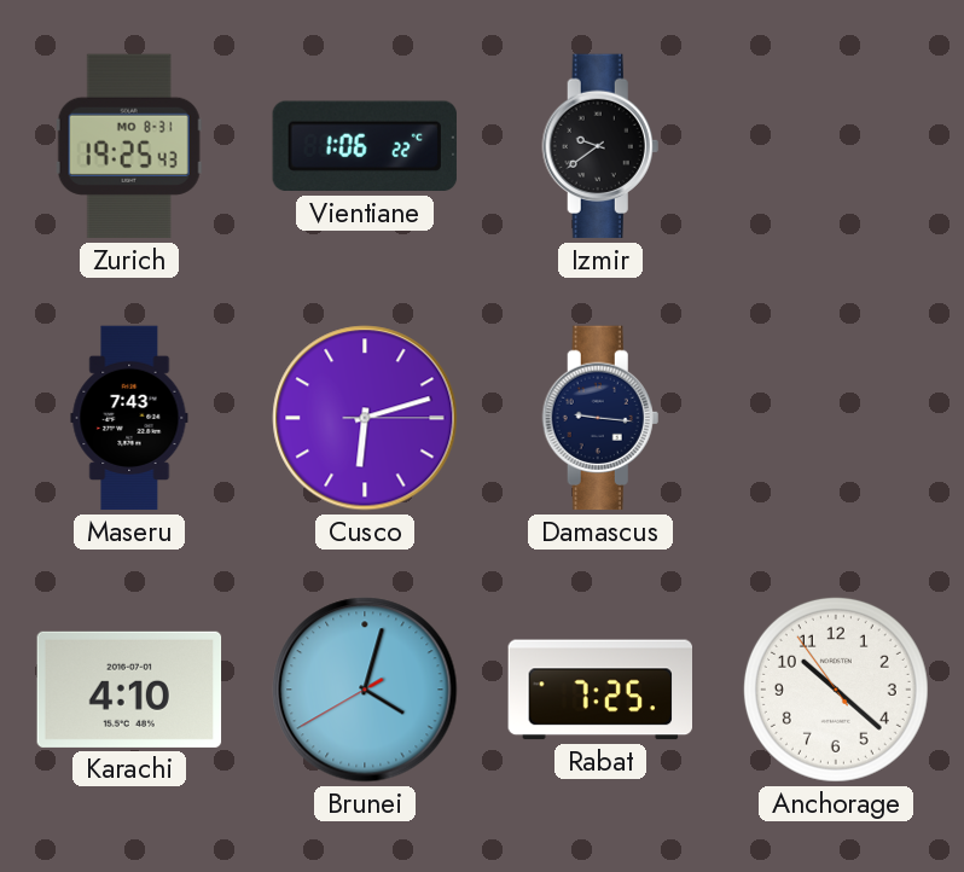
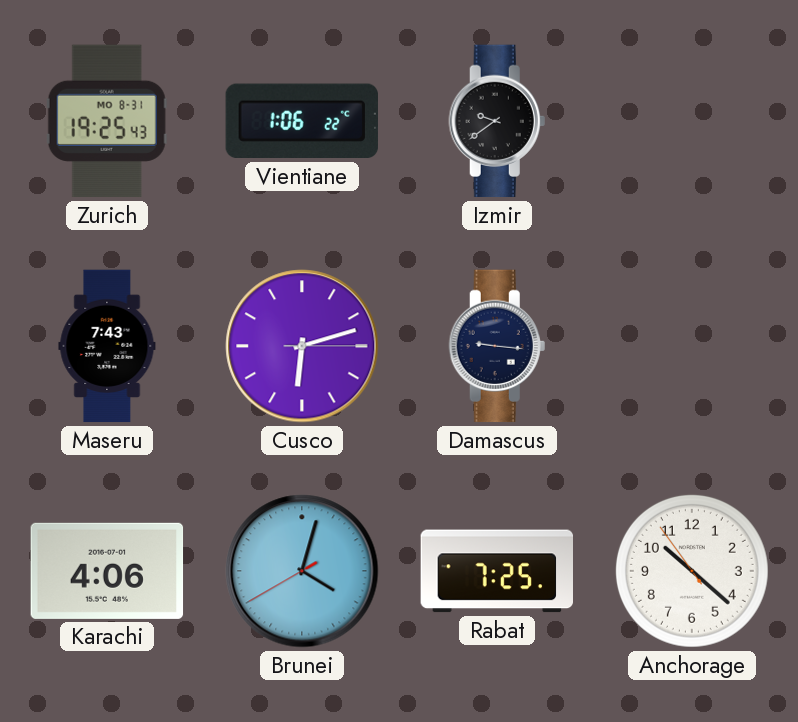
Karachi: 4:10 -> 4:06 (107, 571)
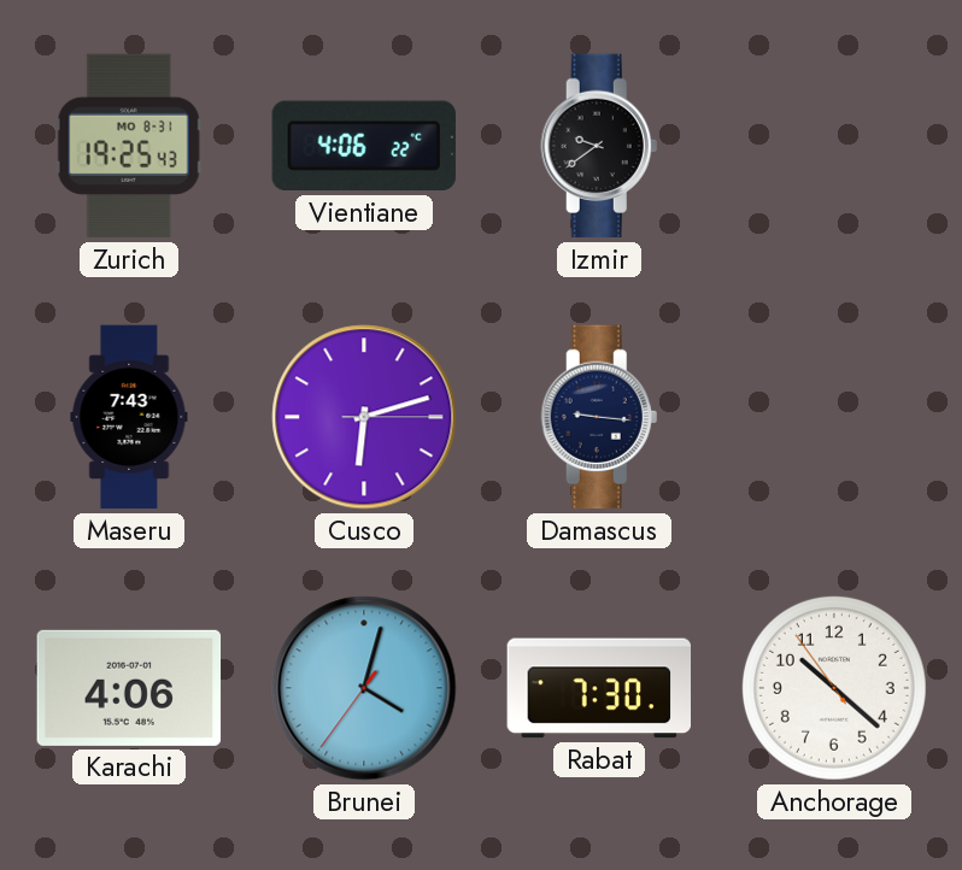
Vientiane: 1:06 -> 4:06 (364, 146)
Brunei: 4:02:40 -> 4:02:36 (364, 688)
Rabat: 7:25 -> 7:30 (599, 688)
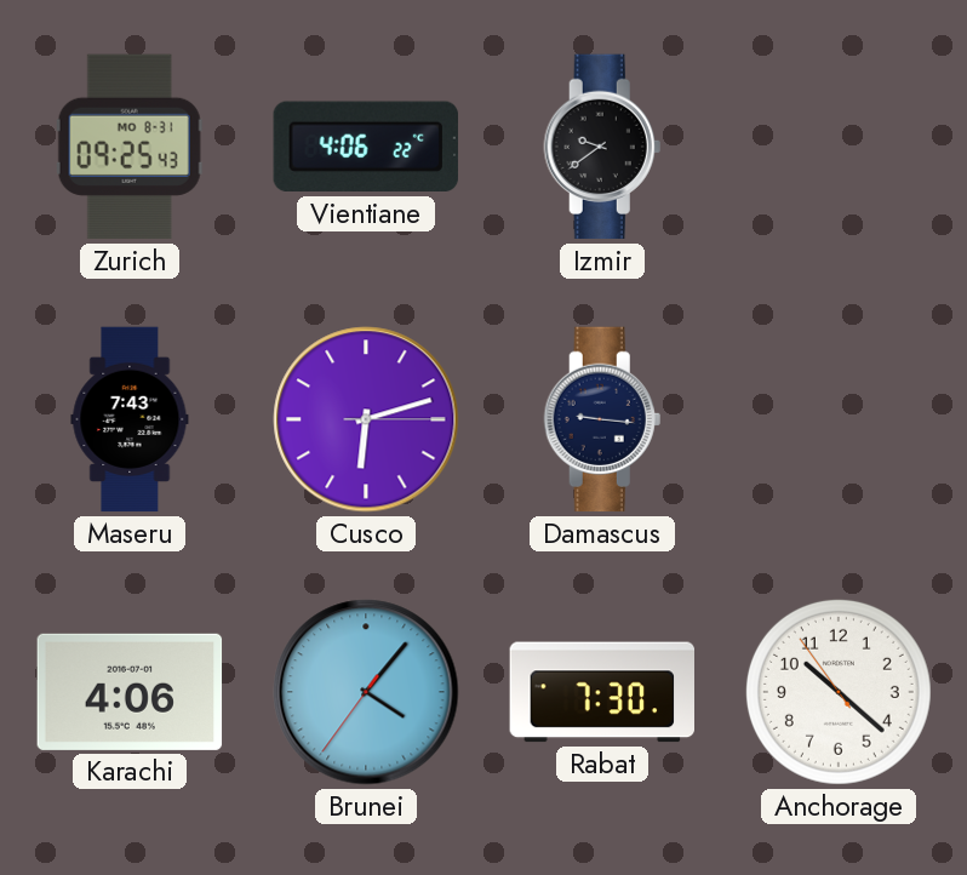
Zurich: 19:25 -> 09:25 (130, 147)
Brunei: 4:02 -> 4:06 (366, 692)
